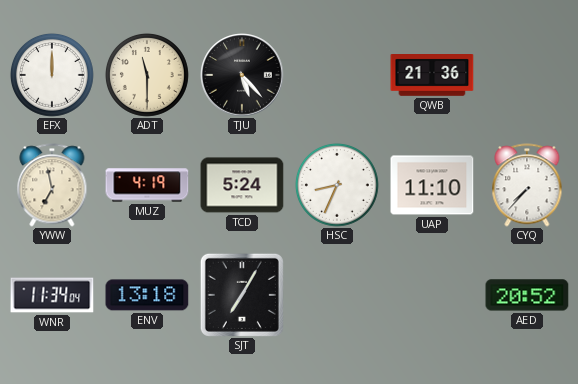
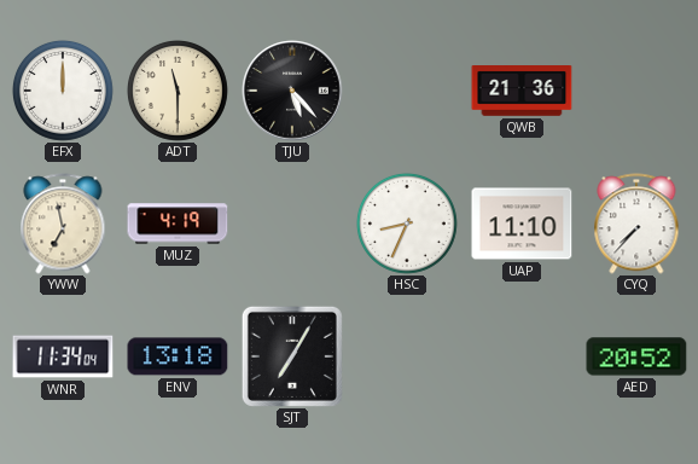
TCD: 5:24 -> none (242, 185)
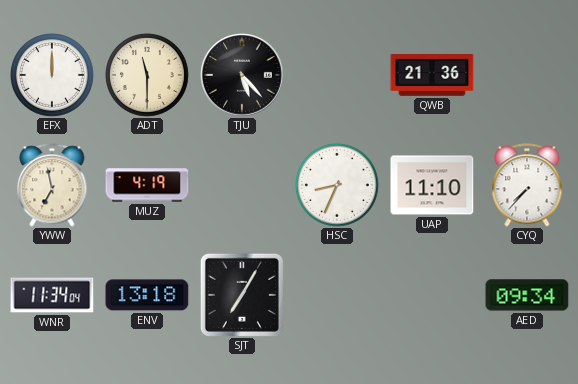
AED: 20:52 -> 09:34 (527, 295)
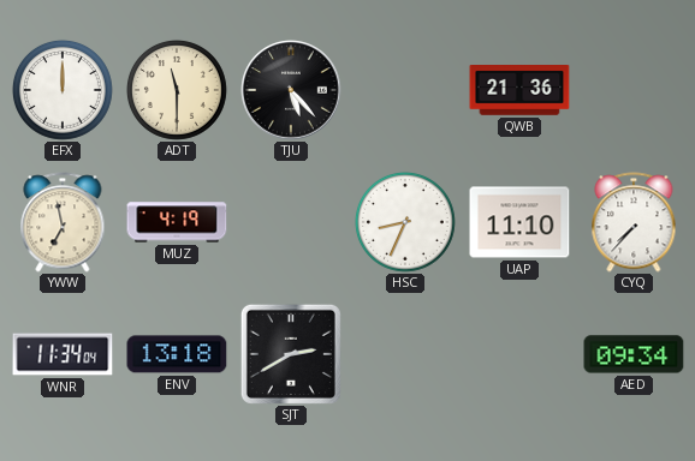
SJT: 7:05 -> 2:40 (291, 354)
